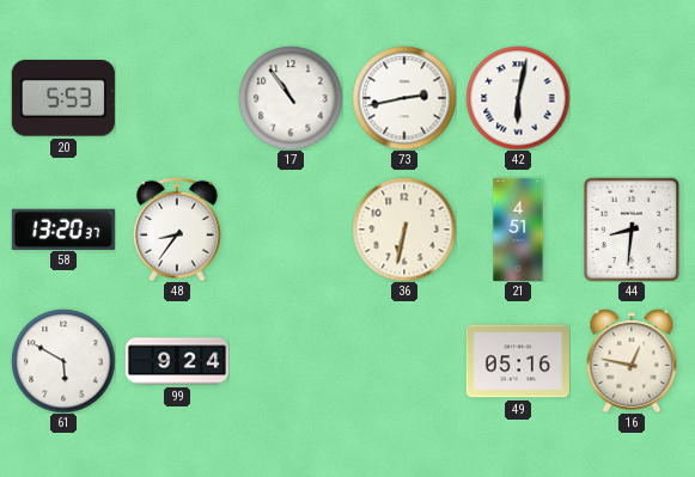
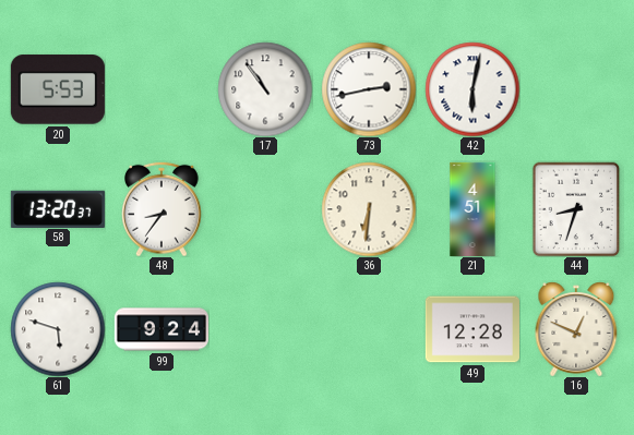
36: 6:32 -> 6:31 (369, 209)
44: 8:31 -> 8:33 (576, 209)
61: 5:50 -> 5:48 (58, 329)
49: 05:16 -> 12:28 (472, 329)
16: 12:47 -> 12:49 (576, 329)
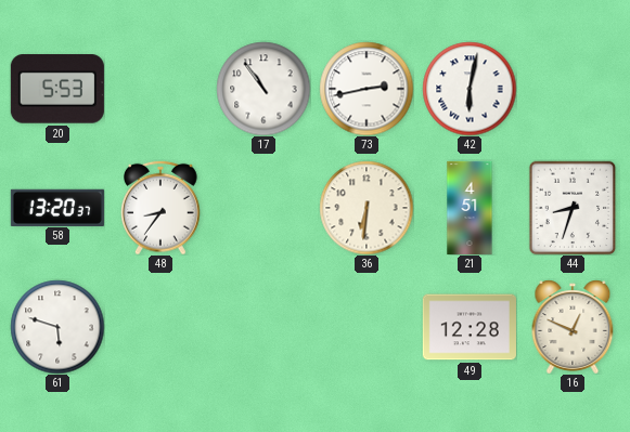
99: 9:24 -> none (162, 329)
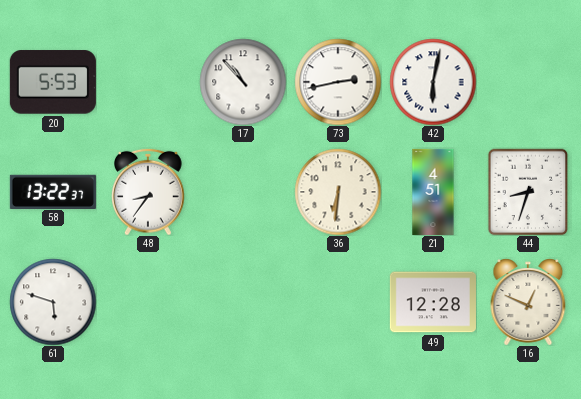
17: 10:54 -> 10:53 (243, 82)
58: 13:20 -> 13:22 (53, 191)
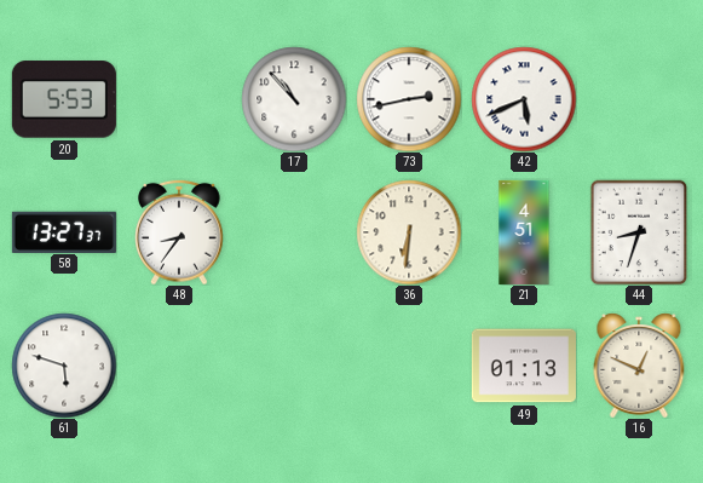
42: 6:02 -> 5:41 (524, 99)
58: 13:22 -> 13:27 (64, 231)
49: 12:28 -> 01:13 (524, 366)
